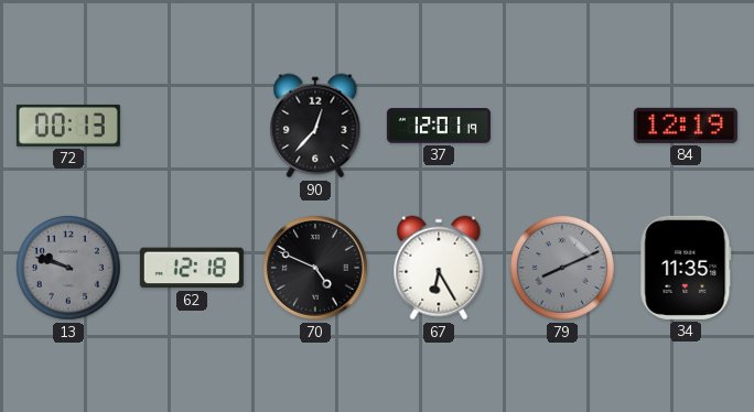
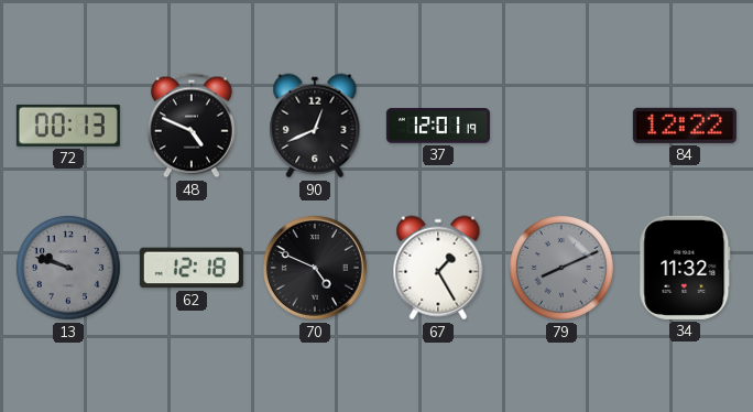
48: none -> 4:49 (192, 126)
90: 12:37 -> 12:41 (315, 126)
84: 12:19 -> 12:22 (685, 126)
67: 6:25 -> 1:25 (438, 268)
34: 11:35 -> 11:32 (685, 268)
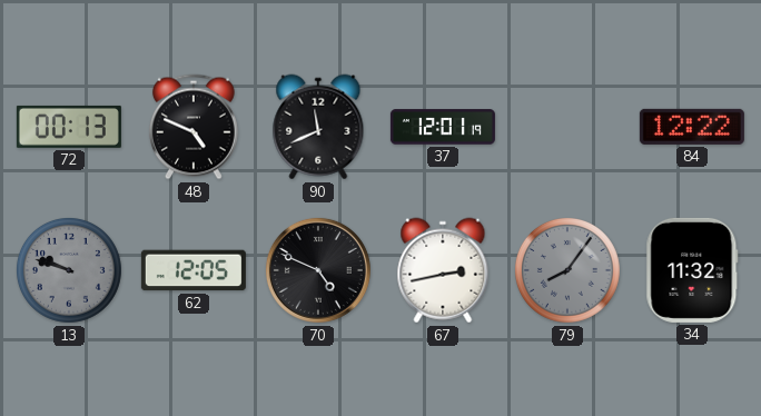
90: 12:41 -> 11:41 (318, 127)
62: 12:18 -> 12:05 (194, 270)
67: 1:25 -> 2:43 (443, 270)
79: 8:11 -> 8:06 (567, 270)
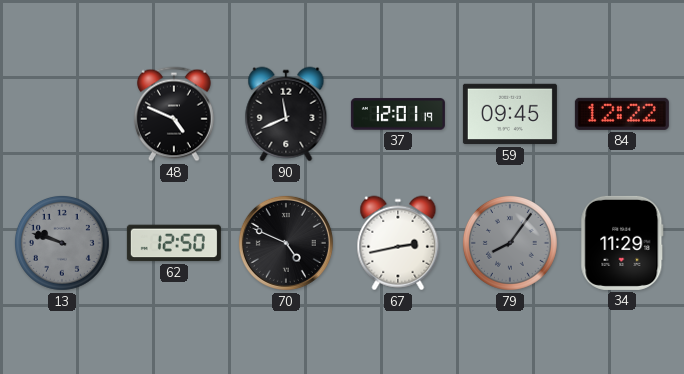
72: 00:13 -> none (69, 127)
59: none -> 09:45 (510, 114)
62: 12:05 -> 12:50 (174, 243)
34: 11:32 -> 11:29 (622, 243)
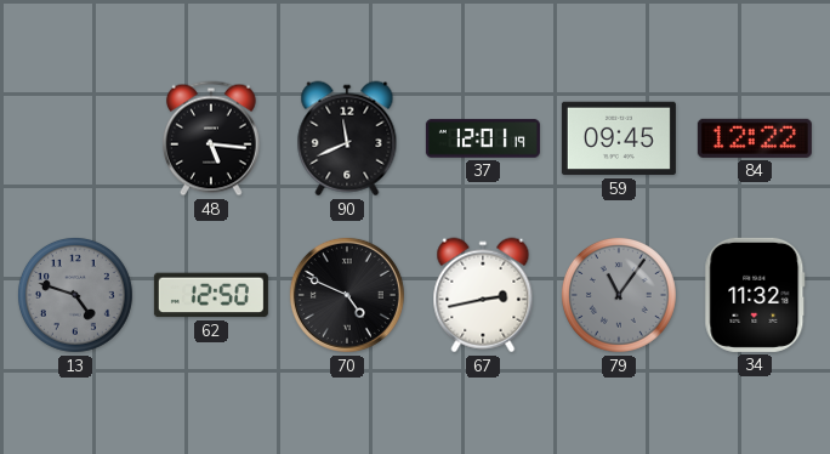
48: 4:49 -> 5:16 (211, 138)
13: 9:48 -> 4:48 (75, 295)
79: 8:06 -> 11:06 (619, 295)
34: 11:29 -> 11:32 (755, 295)
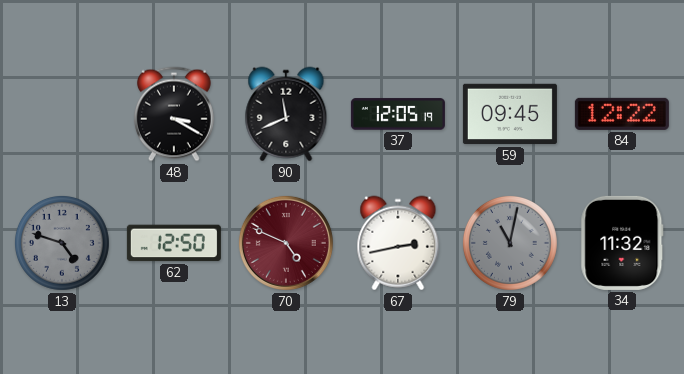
48: 5:16 -> 3:20 (174, 114)
37: 12:01 -> 12:05 (398, 114)
70 dial: black -> burgundy (286, 243)
79: 11:06 -> 11:02 (510, 243)
